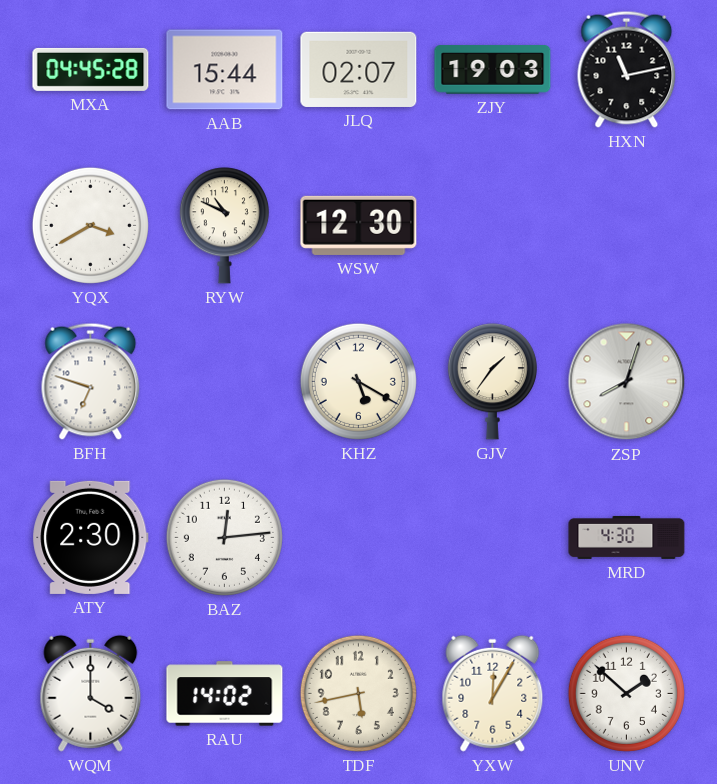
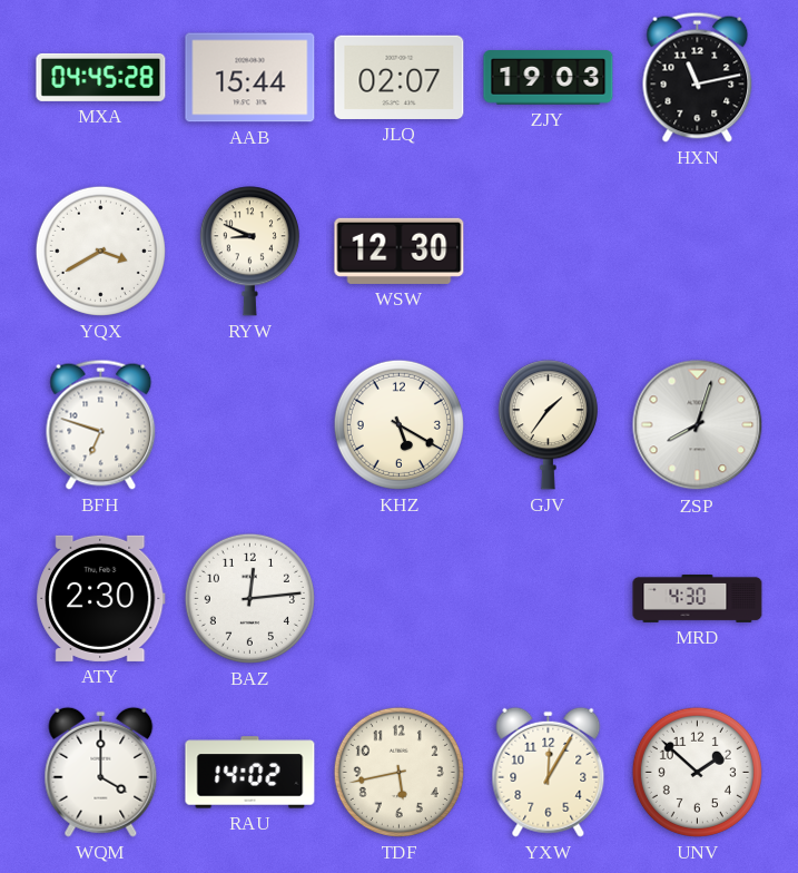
RYW: 10:49 -> 8:49 (249, 252)
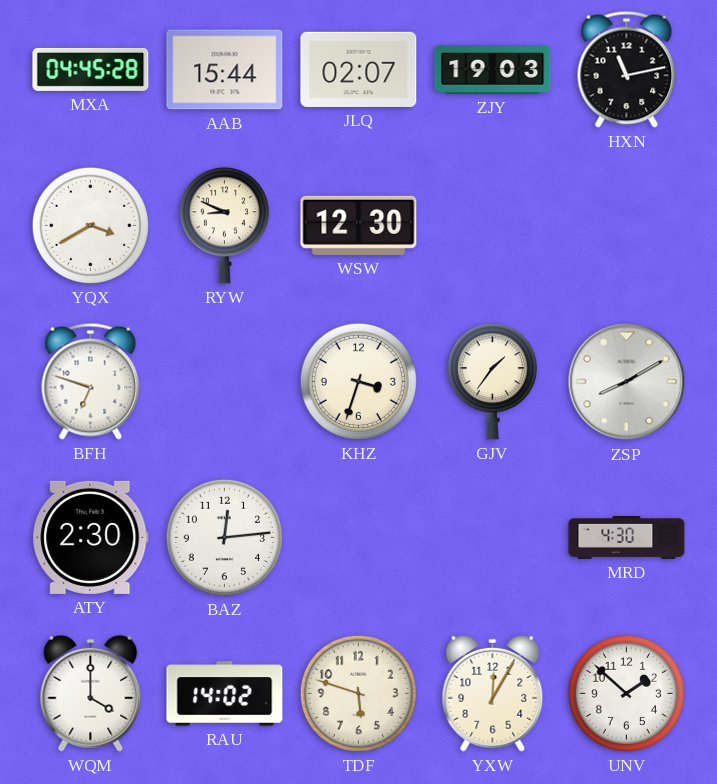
KHZ: 5:20 -> 3:33 (358, 381)
ZSP: 8:03 -> 8:10 (627, 382)
TDF: 5:43 -> 5:48 (358, 693)
